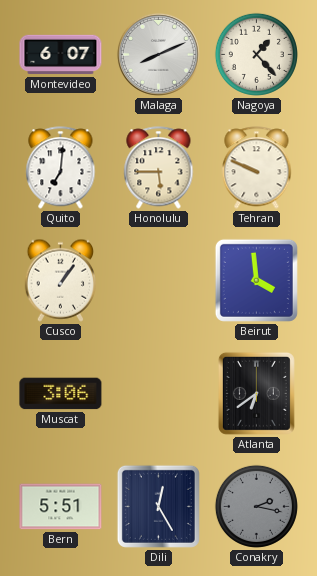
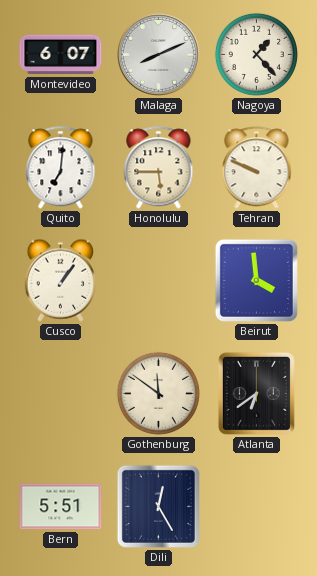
Muscat: 3:06 -> none (61, 394)
Gothenburg: none -> 11:51 (158, 393)
Conakry: 2:17 -> none (256, 506)
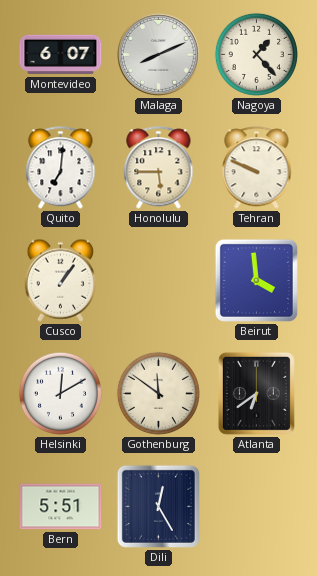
Helsinki: none -> 12:10 (60, 393)
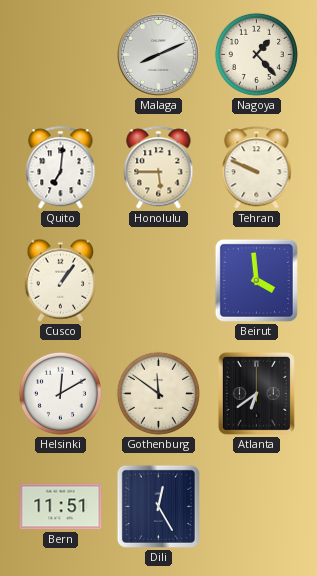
Montevideo: 6:07 -> none (61, 55)
Bern: 5:51 -> 11:51 (61, 507)
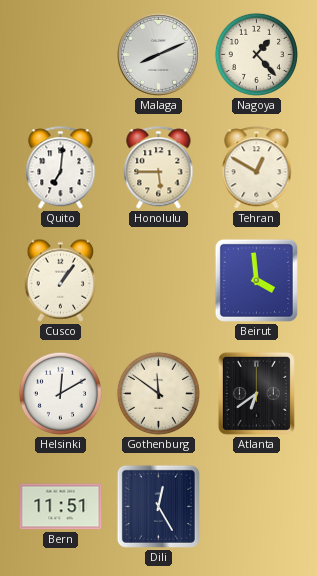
Tehran: 9:49 -> 12:50 (257, 168)
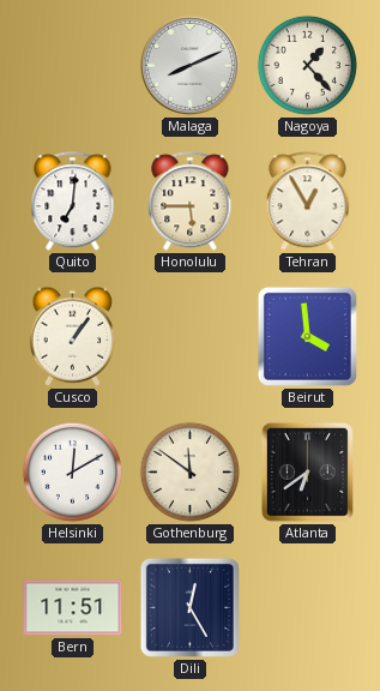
Tehran: 12:50 -> 12:55 (308, 202)
